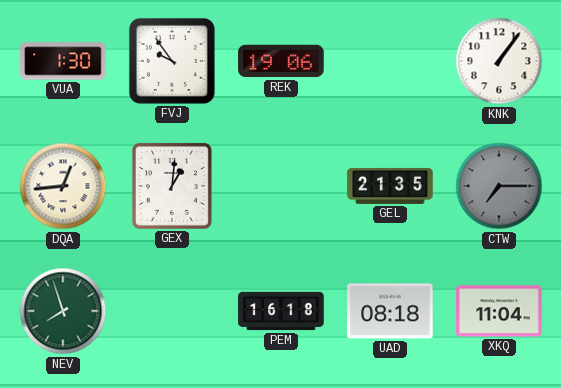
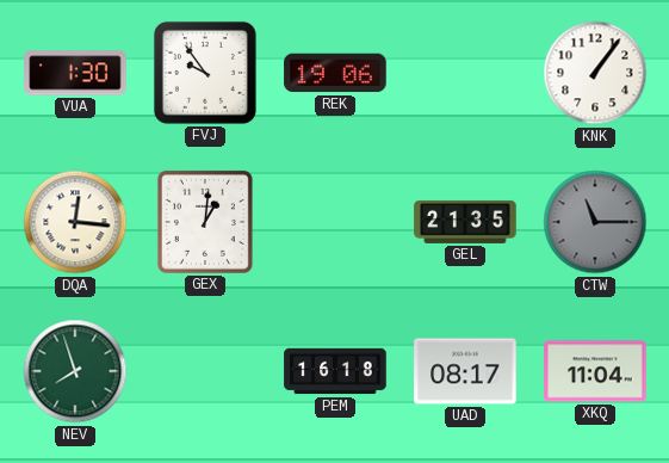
DQA: 12:44 -> 12:16 (75, 222)
CTW: 7:15 -> 11:15 (595, 222)
UAD: 08:18 -> 08:17 (465, 371)
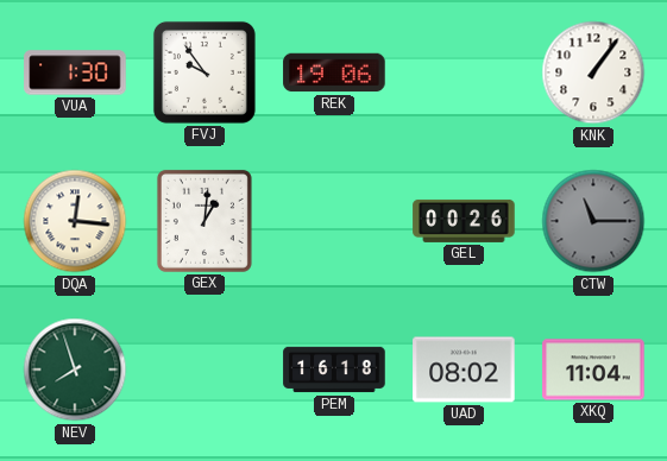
GEL: 21:35 -> 00:26 (464, 221)
UAD: 08:17 -> 08:02 (464, 370)
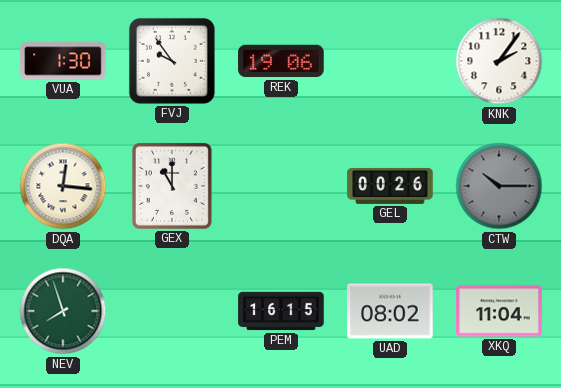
KNK: 1:06 -> 2:06 (499, 61)
GEX: 1:01 -> 11:00 (172, 186)
CTW: 11:15 -> 10:15 (499, 186)
PEM: 16:18 -> 16:15 (281, 311)
